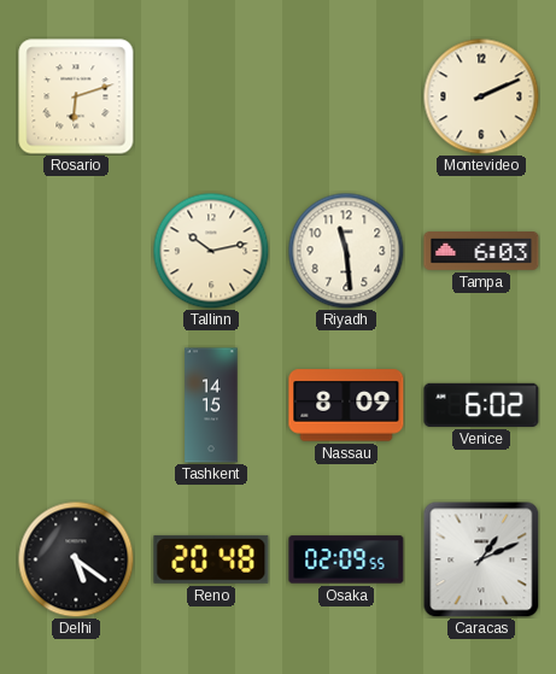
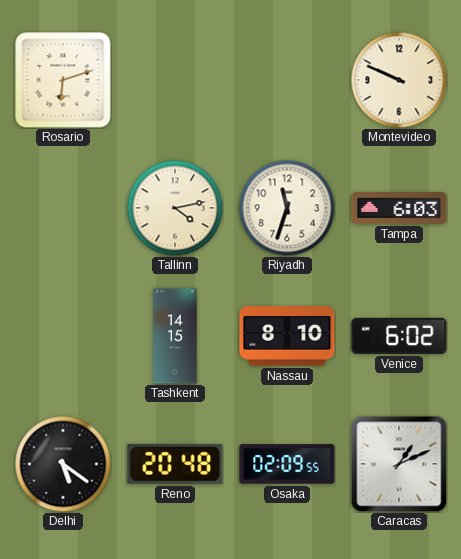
Montevideo: 2:11 -> 9:49 (399, 80)
Tallinn: 10:13 -> 4:13 (175, 208)
Riyadh: 11:29 -> 11:33 (287, 208)
Nassau: 8:09 -> 8:10 (287, 336)
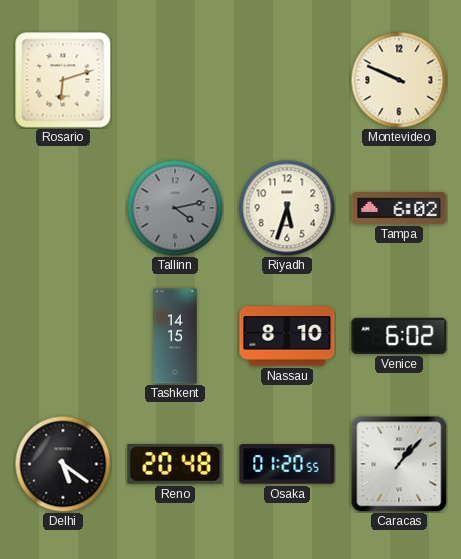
Tallinn dial: cream -> grey (175, 208)
Riyadh: 11:33 -> 5:33 (287, 208)
Tampa: 6:03 -> 6:02 (399, 209)
Osaka: 02:09 -> 01:20 (287, 464)
Caracas: 1:11 -> 1:07 (399, 464)
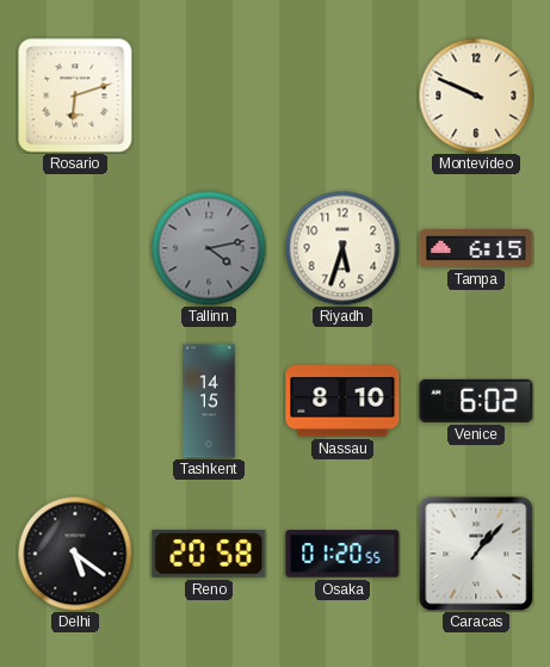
Tampa: 6:02 -> 6:15 (476, 249)
Reno: 20:48 -> 20:58 (209, 554)
